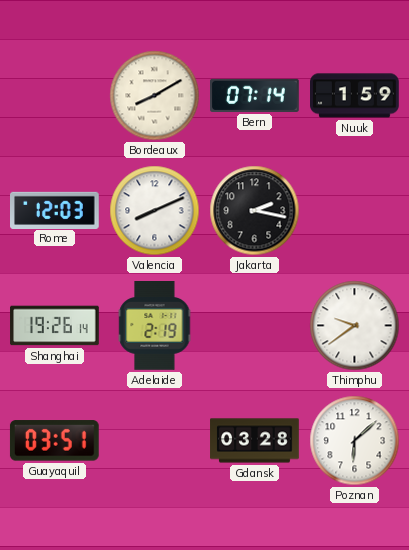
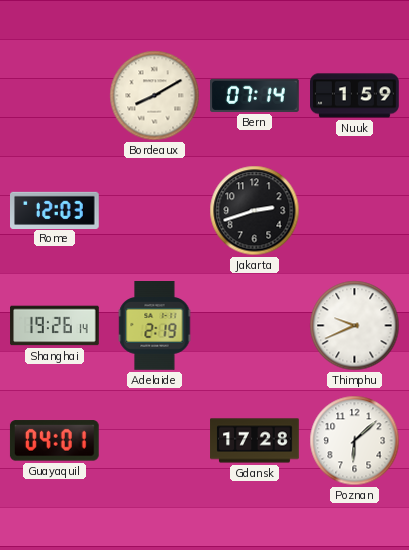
Valencia: 8:11 -> none (155, 211)
Jakarta: 2:17 -> 2:42 (255, 211)
Thimphu: 9:39 -> 9:41 (355, 326)
Guayaquil: 03:51 -> 04:01 (54, 441)
Gdansk: 03:28 -> 17:28 (255, 441)
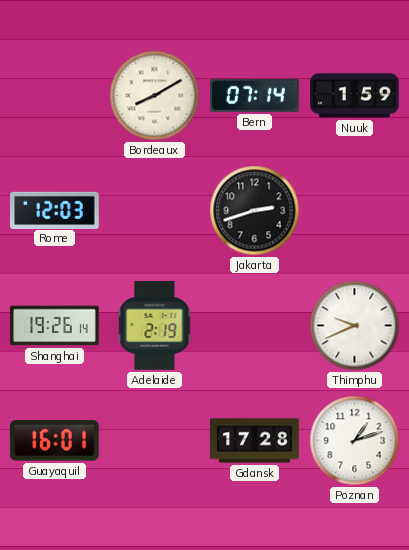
Guayaquil: 04:01 -> 16:01 (54, 441)
Poznan: 6:08 -> 1:12 (355, 441)
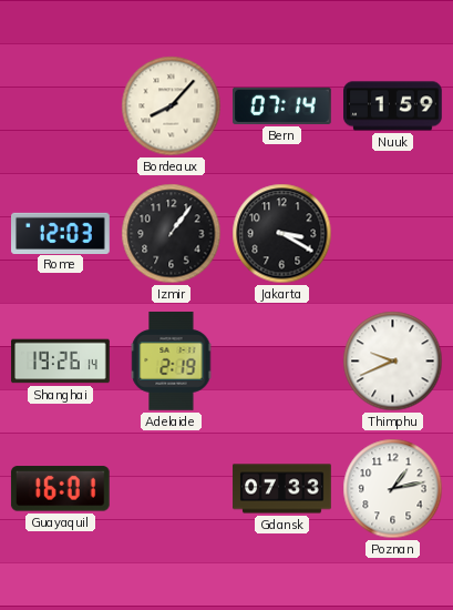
Bordeaux: 8:10 -> 8:07 (172, 106)
Izmir: none -> 1:06 (172, 234)
Jakarta: 2:42 -> 3:20 (282, 234)
Gdansk: 17:28 -> 07:33 (282, 489)
Poznan: 1:12 -> 1:13 (393, 489)
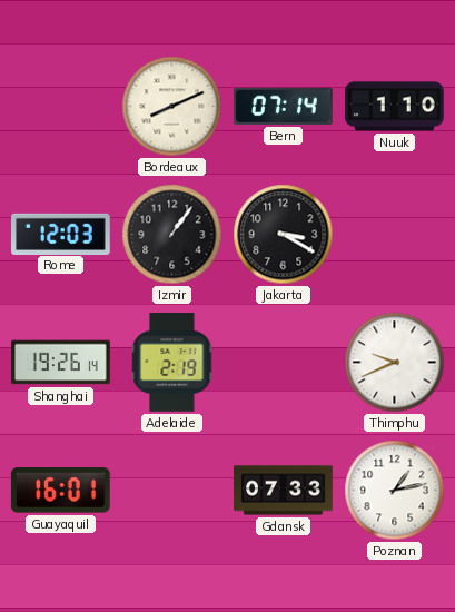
Bordeaux: 8:07 -> 8:11 (172, 107)
Nuuk: 1:59 -> 1:10 (395, 107)
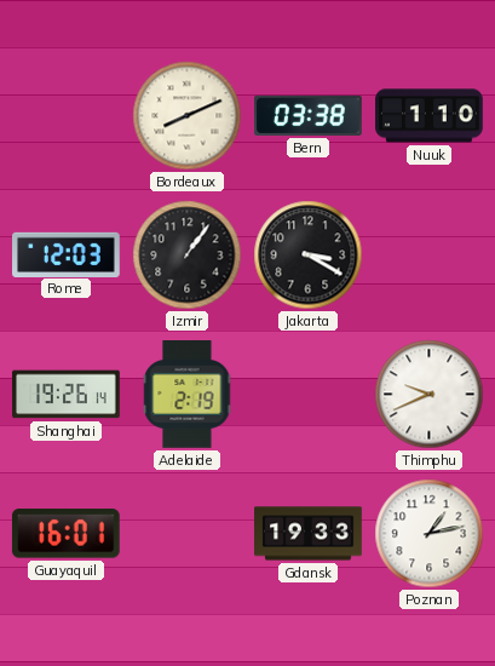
Bern: 07:14 -> 03:38 (309, 115)
Gdansk: 07:33 -> 19:33 (309, 534)
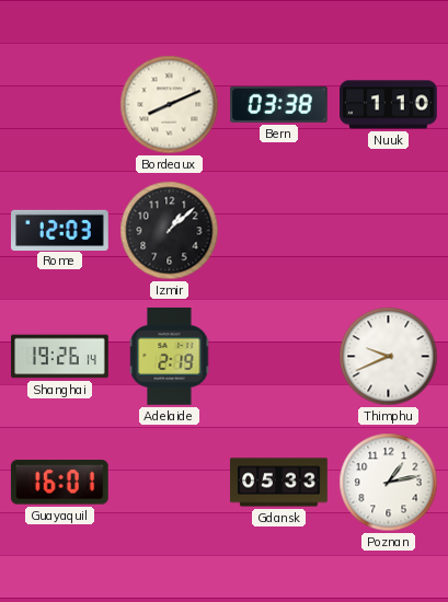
Izmir: 1:06 -> 1:08 (170, 231)
Jakarta: 3:20 -> none (309, 256)
Gdansk: 19:33 -> 05:33 (279, 483)
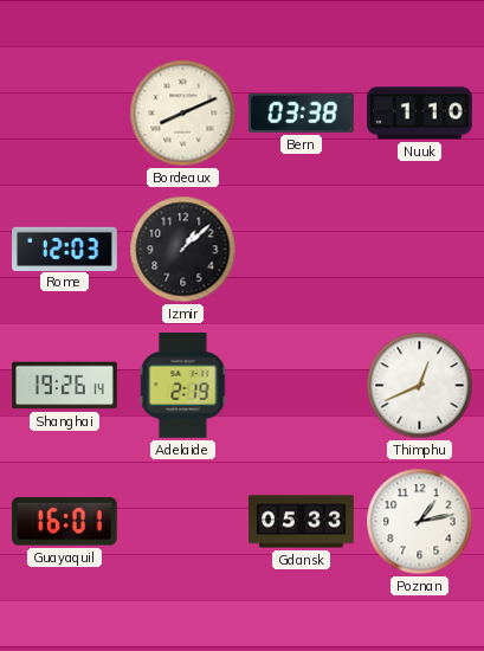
Thimphu: 9:41 -> 12:41 (420, 386)
